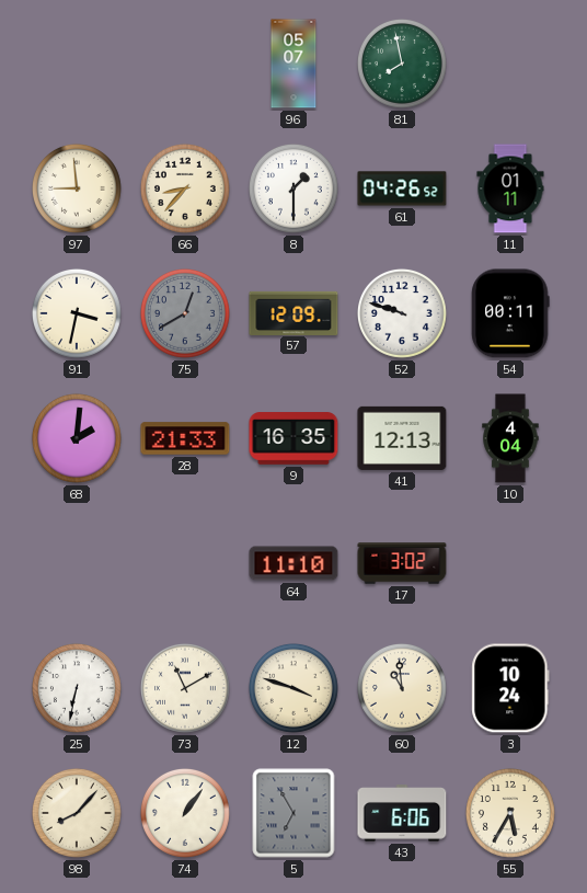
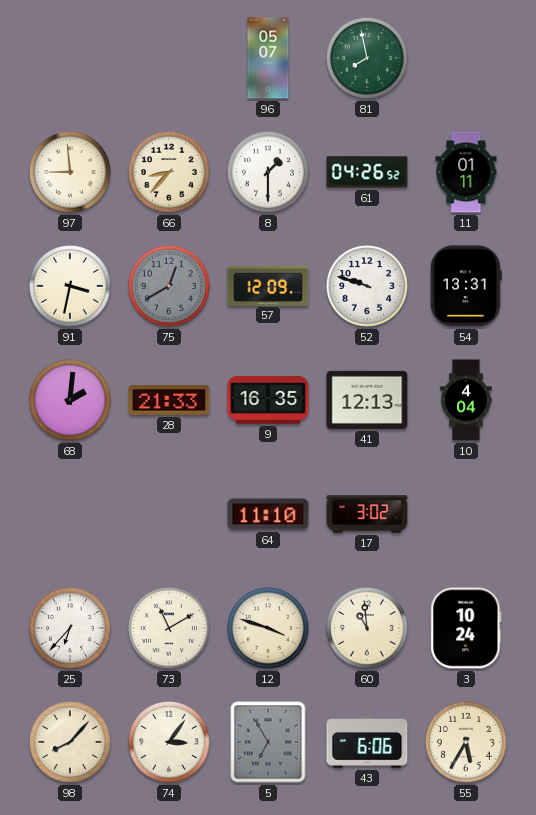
54: 00:11 -> 13:31 (466, 286)
25: 6:32 -> 6:37 (70, 628)
74: 1:06 -> 3:06 (169, 742)
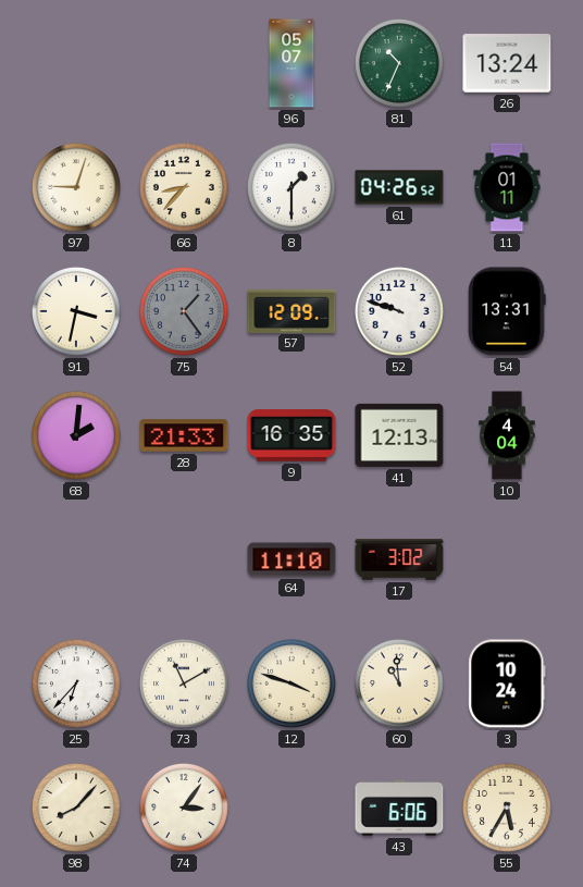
81: 7:58 -> 10:34 (399, 63)
26: none -> 13:24 (507, 63)
97: 8:59 -> 9:03 (76, 187)
75: 12:40 -> 1:24 (184, 311)
5: 6:55 -> none (268, 742)
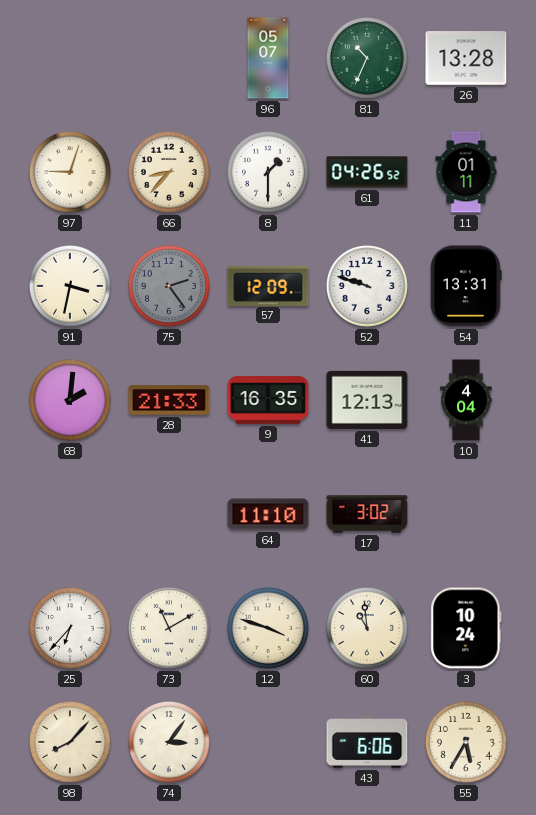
26: 13:24 -> 13:28 (466, 58)
75: 1:24 -> 2:24 (169, 286)
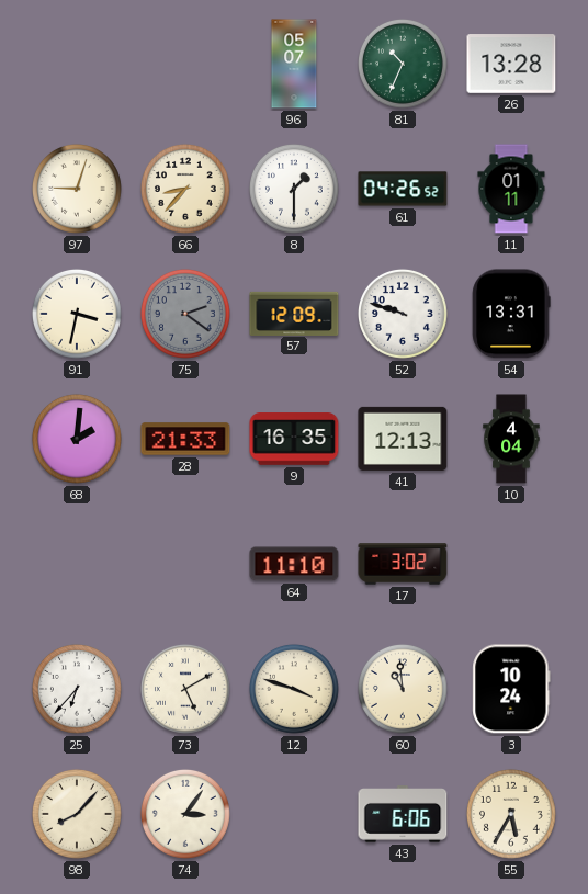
75: 2:24 -> 2:21 (185, 314)
73: 11:10 -> 5:10 (185, 689)
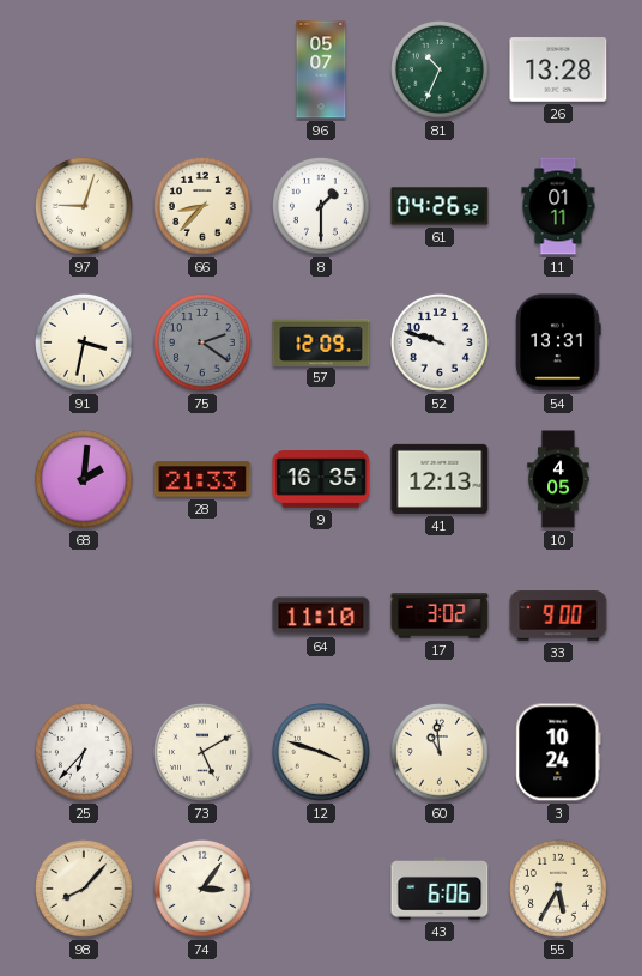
10: 4:04 -> 4:05 (558, 479)
33: none -> 9:00 (558, 616)
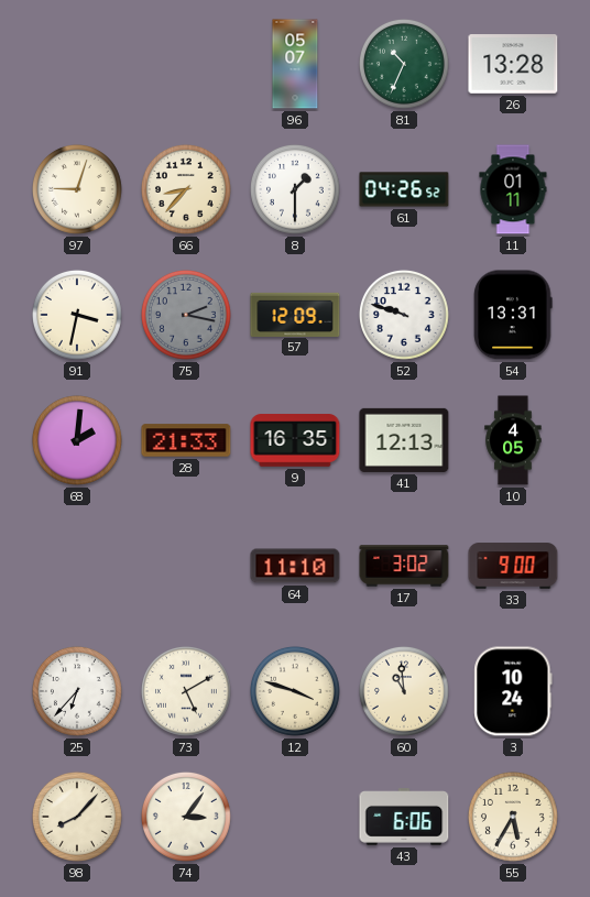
75: 2:21 -> 2:17 (186, 315)
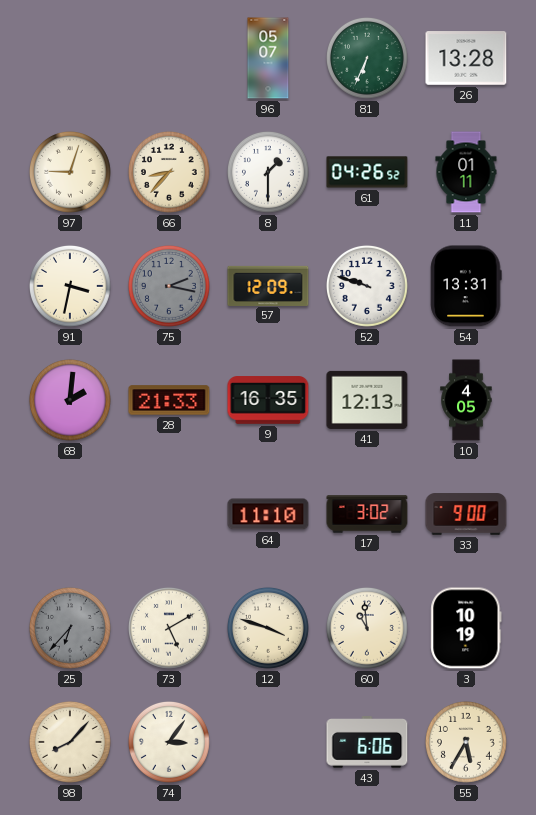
81: 10:34 -> 6:34 (367, 58)
25 dial: white -> grey (70, 628)
3: 10:24 -> 10:19 (466, 628)
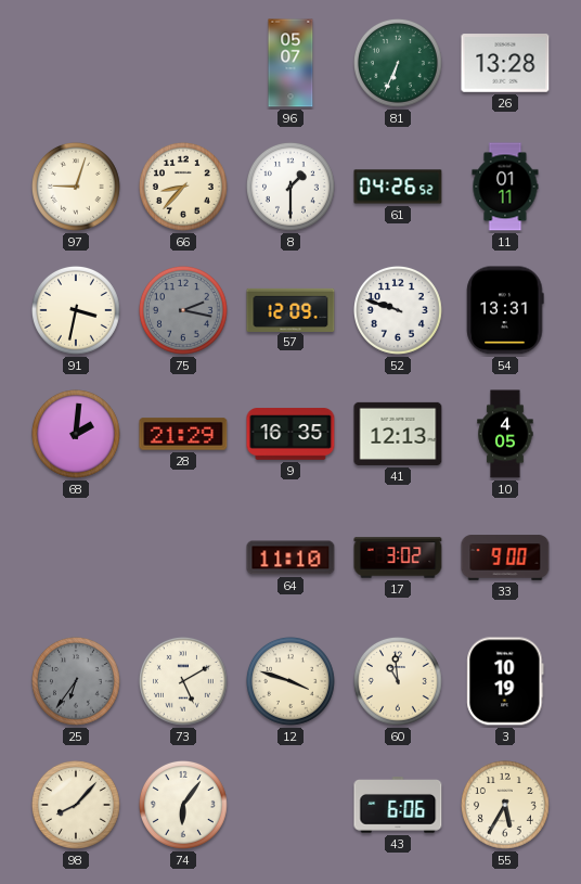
28: 21:33 -> 21:29 (183, 434)
25: 6:37 -> 6:36 (76, 681)
74: 3:06 -> 6:06 (183, 805)
